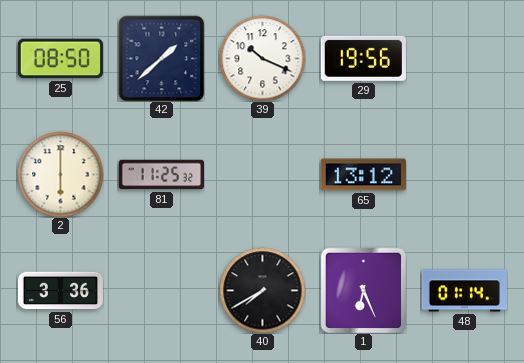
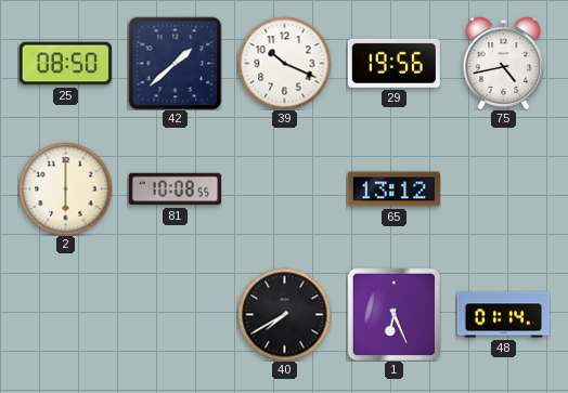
75: none -> 4:43 (504, 63)
81: 11:25 -> 10:08 (175, 189)
56: 3:36 -> none (60, 291)
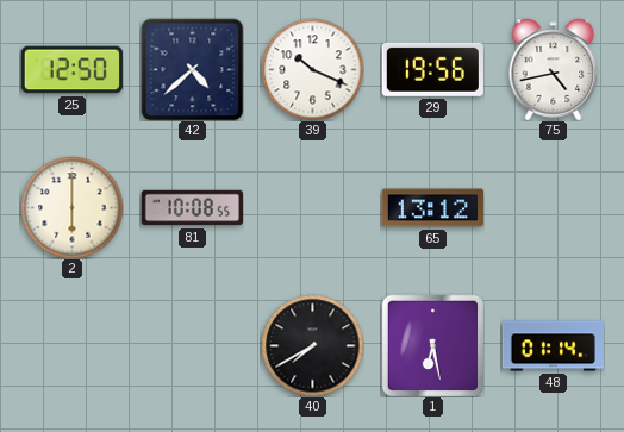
25: 08:50 -> 12:50 (71, 70)
42: 1:38 -> 4:38 (192, 69)
1: 6:26 -> 6:28 (432, 345)
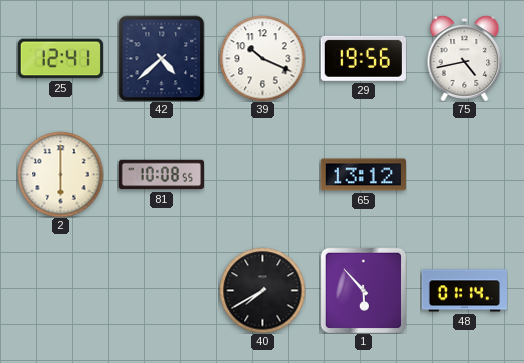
25: 12:50 -> 12:41 (60, 59)
1: 6:28 -> 5:53 (363, 290)
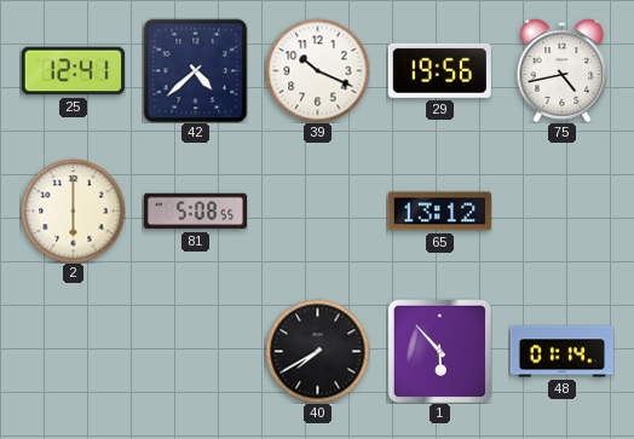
81: 10:08 -> 5:08 (195, 212)
